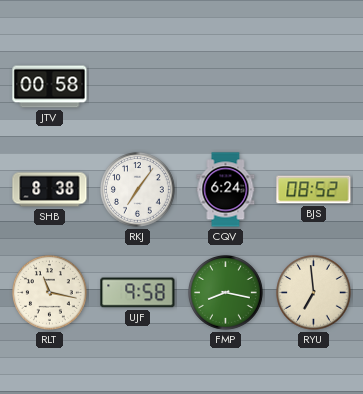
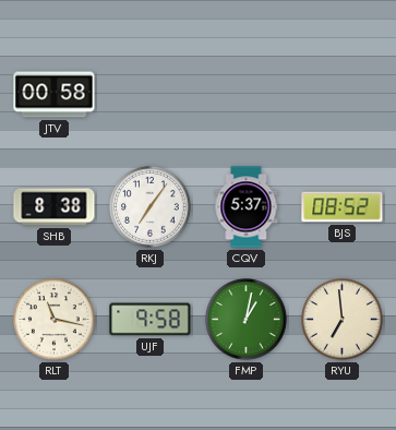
CQV: 6:24 -> 5:37 (247, 207)
FMP: 8:17 -> 1:02 (247, 320)
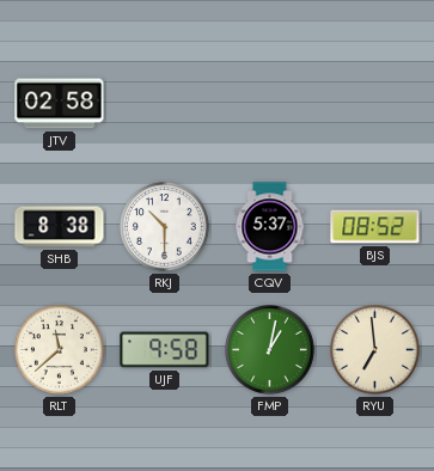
JTV: 00:58 -> 02:58 (60, 104)
RKJ: 7:06 -> 10:30 (165, 227)
RLT: 11:17 -> 11:38 (60, 350)
